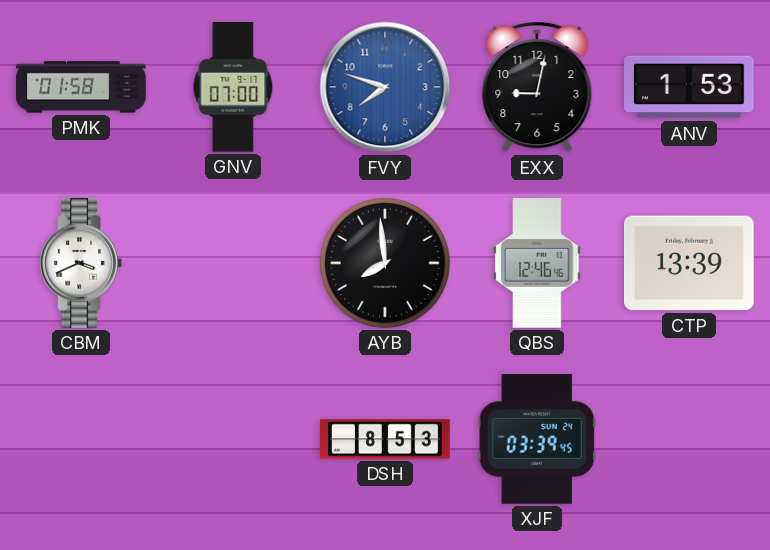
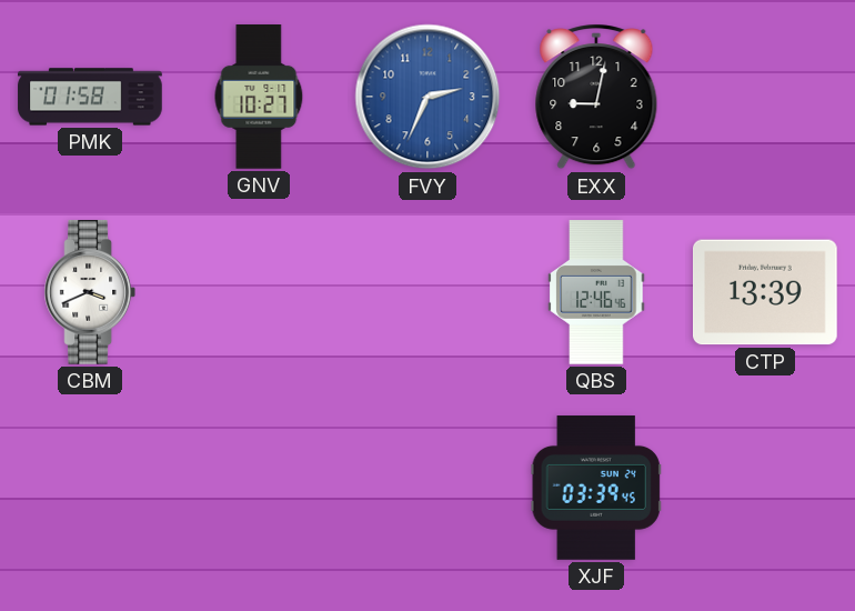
GNV: 07:00 -> 10:27 (259, 98)
FVY: 7:48 -> 2:34 (428, 97)
ANV: 1:53 -> none (689, 87)
AYB: 7:59 -> none (385, 263)
DSH: 8:53 -> none (385, 439)
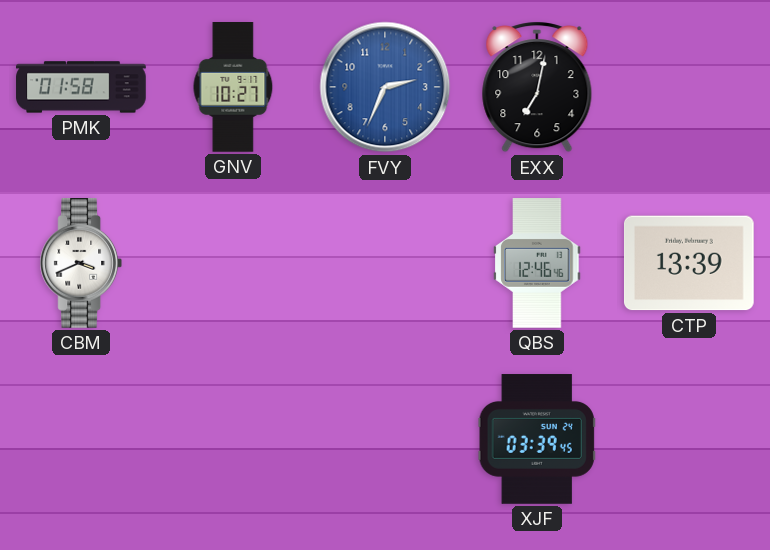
EXX: 9:02 -> 7:02 (537, 87)
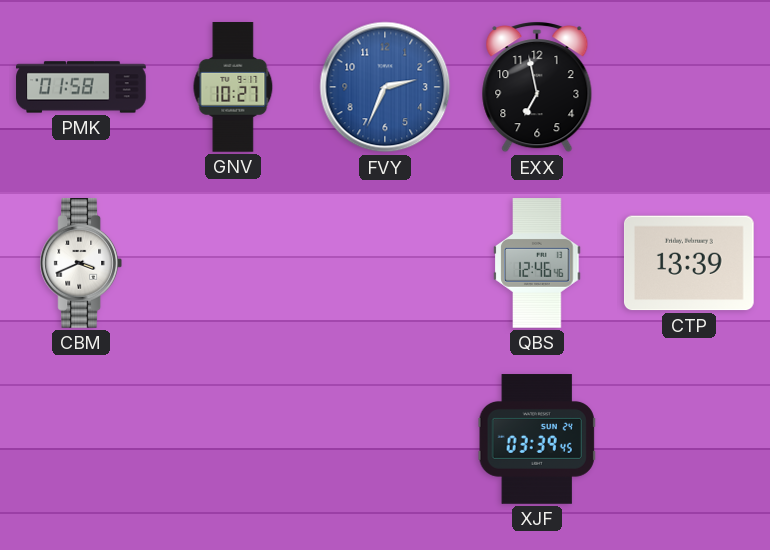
EXX: 7:02 -> 6:58 (537, 87)
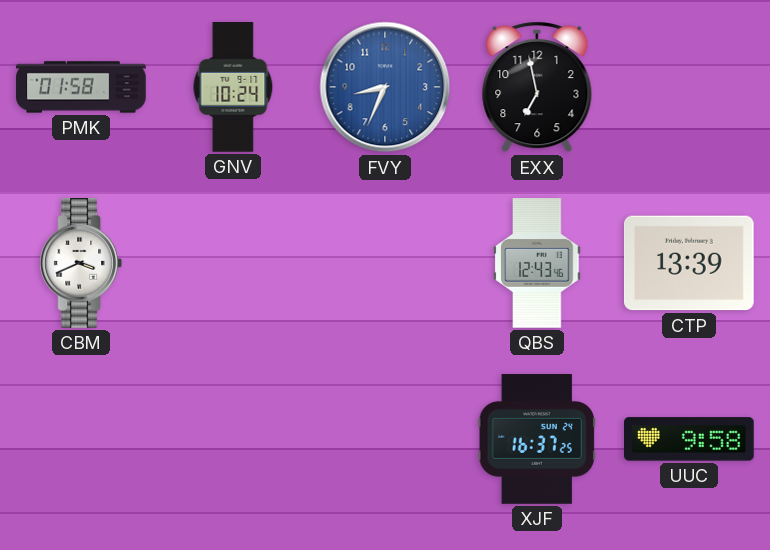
GNV: 10:27 -> 10:24 (233, 88)
FVY: 2:34 -> 8:34 (385, 87)
QBS: 12:46 -> 12:43 (537, 263)
XJF: 03:39 -> 16:37 (537, 439)
UUC: none -> 9:58 (690, 439)
